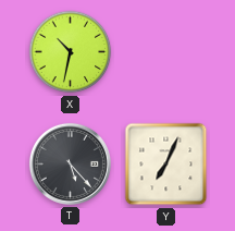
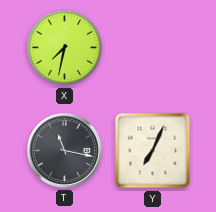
X: 10:32 -> 7:32 (65, 48)
T: 5:23 -> 11:17 (64, 150)
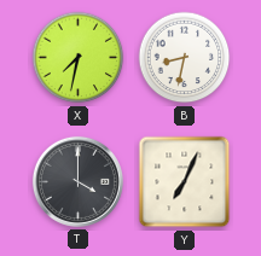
B: none -> 8:32 (185, 58)
T: 11:17 -> 4:00 (77, 181)
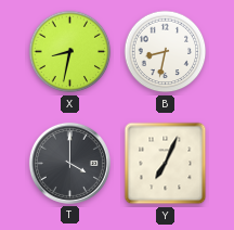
X: 7:32 -> 8:32 (70, 52)
